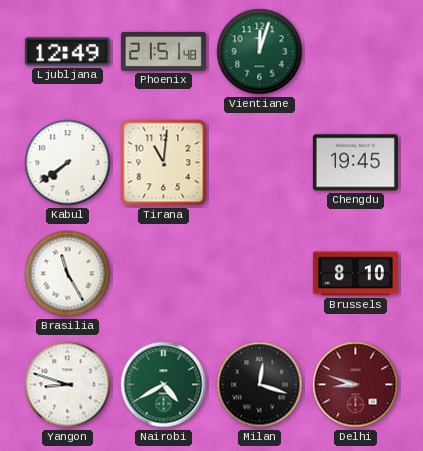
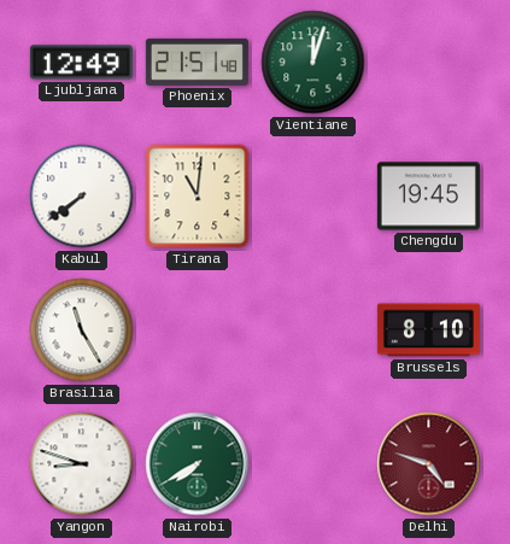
Nairobi: 4:40 -> 7:40 (198, 464)
Milan: 12:18 -> none (260, 385)
Delhi: 8:48 -> 4:48 (429, 464)
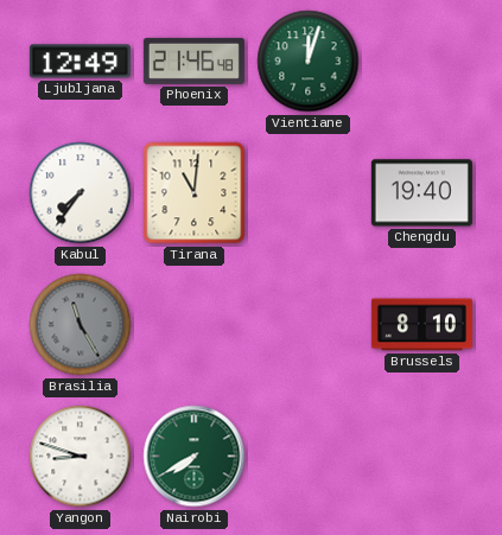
Phoenix: 21:51 -> 21:46 (193, 60)
Kabul: 7:39 -> 7:36 (81, 193)
Chengdu: 19:45 -> 19:40 (421, 193)
Brasilia dial: white -> grey (81, 325)
Delhi: 4:48 -> none (429, 464)
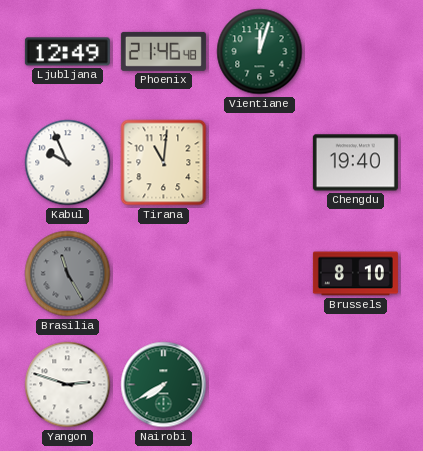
Kabul: 7:36 -> 9:56 (68, 163)
Yangon: 8:48 -> 2:48 (68, 385)
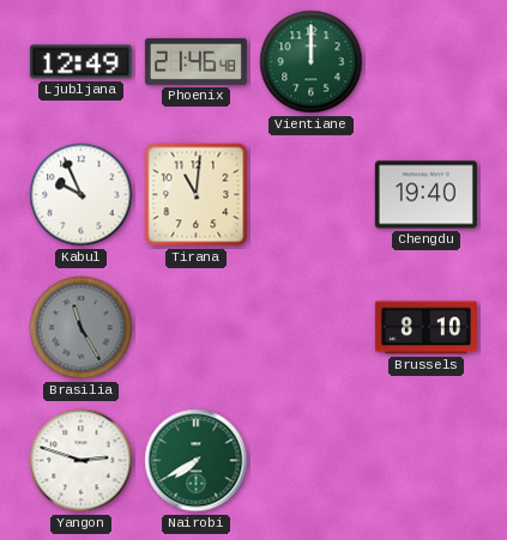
Vientiane: 12:03 -> 12:00 (312, 62)
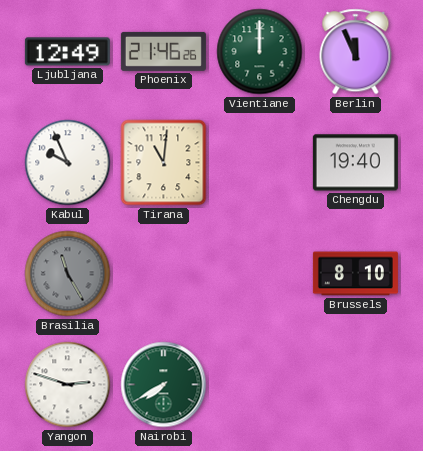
Phoenix: 21:46:48 -> 21:46:26 (163, 51)
Berlin: none -> 11:56 (356, 52)
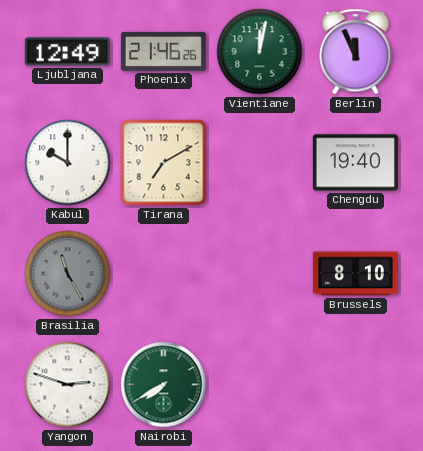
Vientiane: 12:00 -> 12:02 (260, 52)
Kabul: 9:56 -> 10:00 (68, 163)
Tirana: 11:01 -> 7:10 (164, 163)
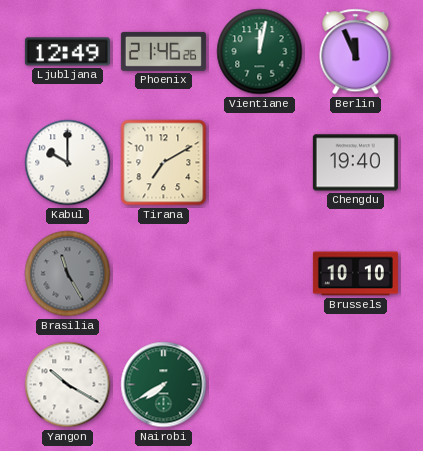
Brussels: 8:10 -> 10:10 (355, 274)
Yangon: 2:48 -> 10:20 (68, 385)
